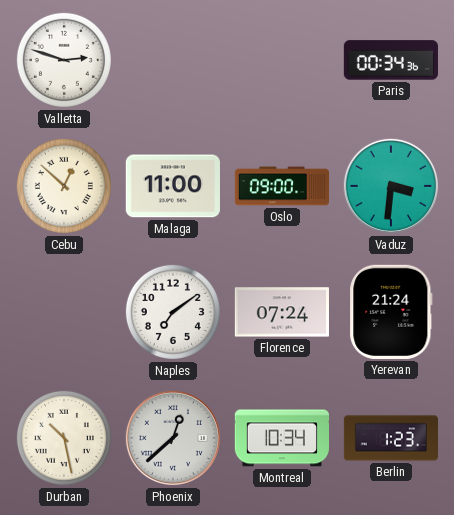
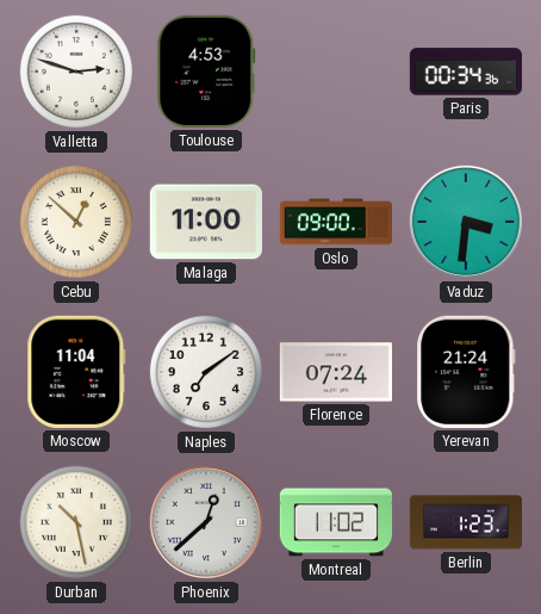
Toulouse: none -> 4:53 (206, 72)
Moscow: none -> 11:04 (76, 372)
Montreal: 10:34 -> 11:02 (335, 522)
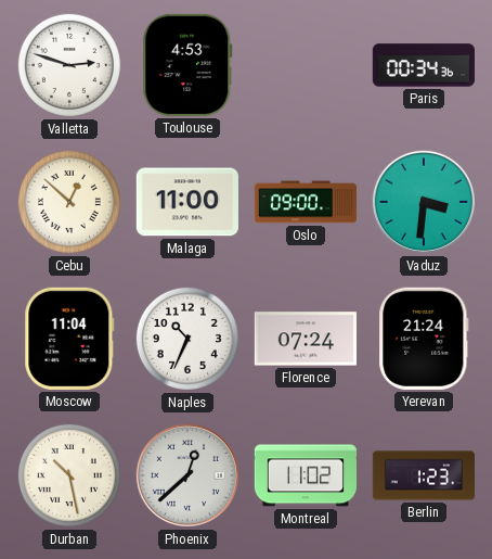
Naples: 7:09 -> 10:34 (187, 339)
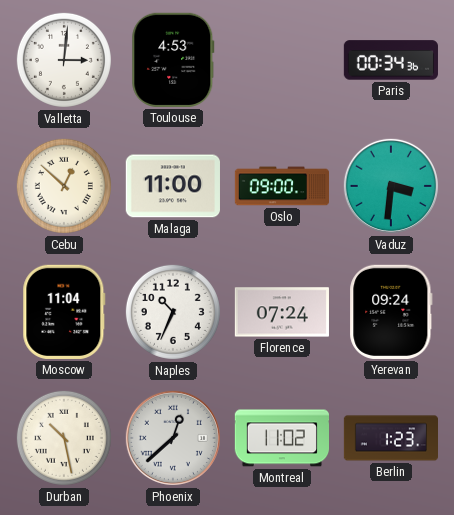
Valletta: 2:48 -> 3:01 (64, 60)
Yerevan: 21:24 -> 09:24 (391, 312)
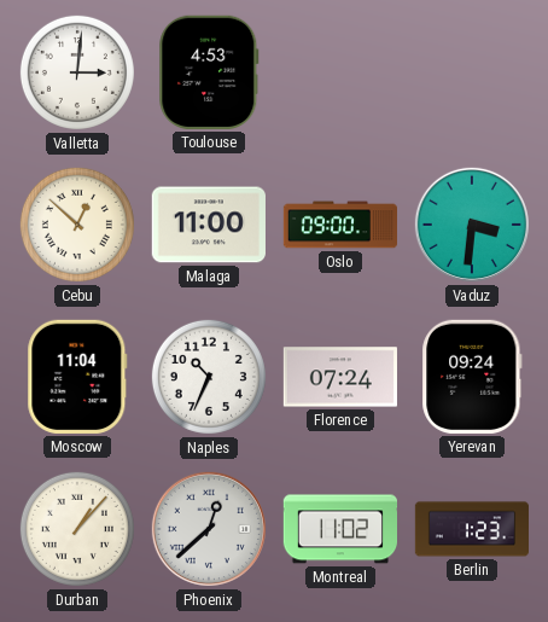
Paris: 00:34 -> none (391, 60)
Durban: 10:28 -> 1:07 (77, 529)
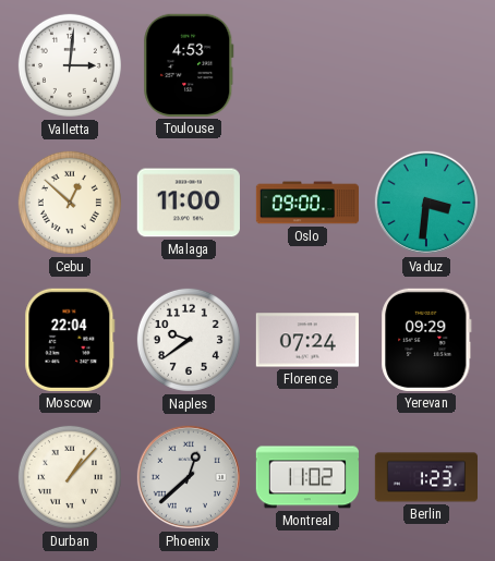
Moscow: 11:04 -> 22:04 (70, 340)
Naples: 10:34 -> 9:39 (189, 340)
Yerevan: 09:24 -> 09:29 (426, 340)
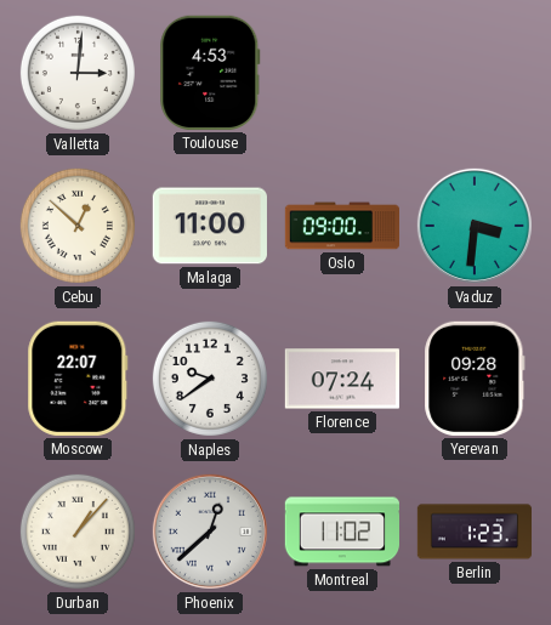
Moscow: 22:04 -> 22:07 (78, 379)
Yerevan: 09:29 -> 09:28 (475, 379)
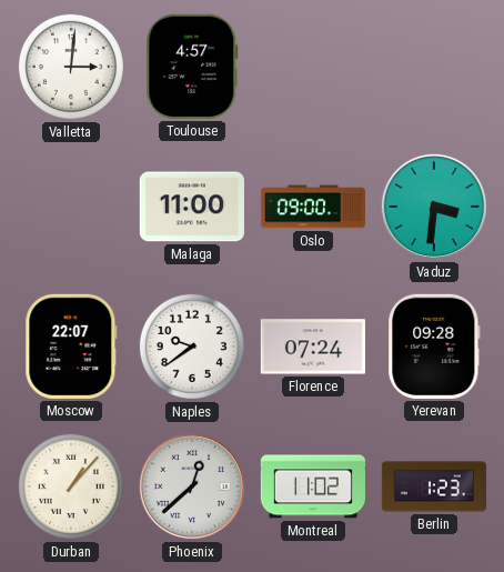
Toulouse: 4:53 -> 4:57 (192, 67)
Cebu: 12:52 -> none (78, 226)
